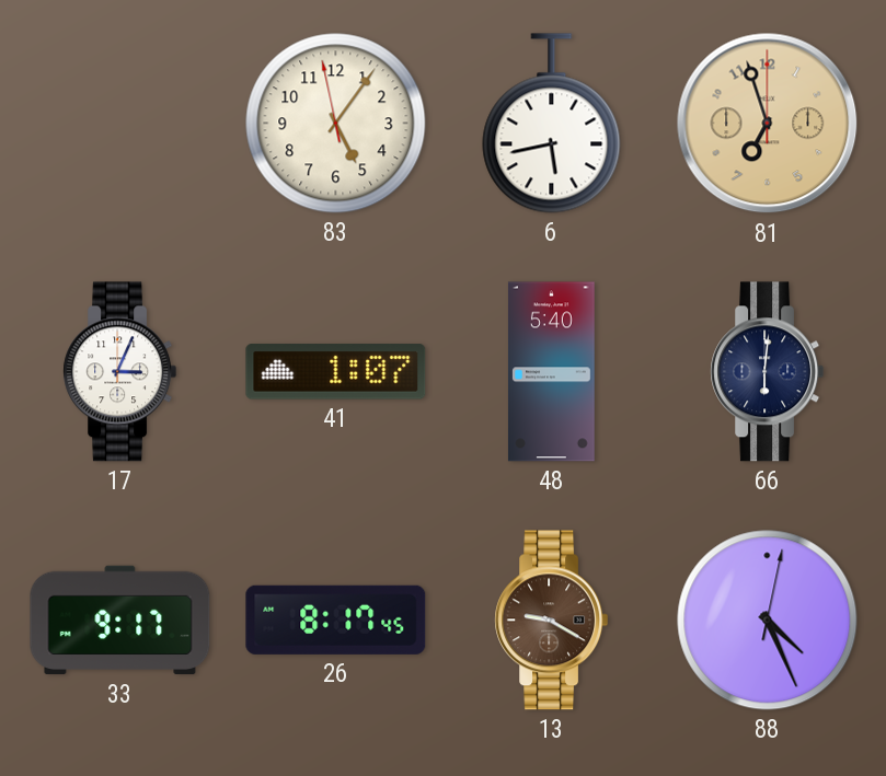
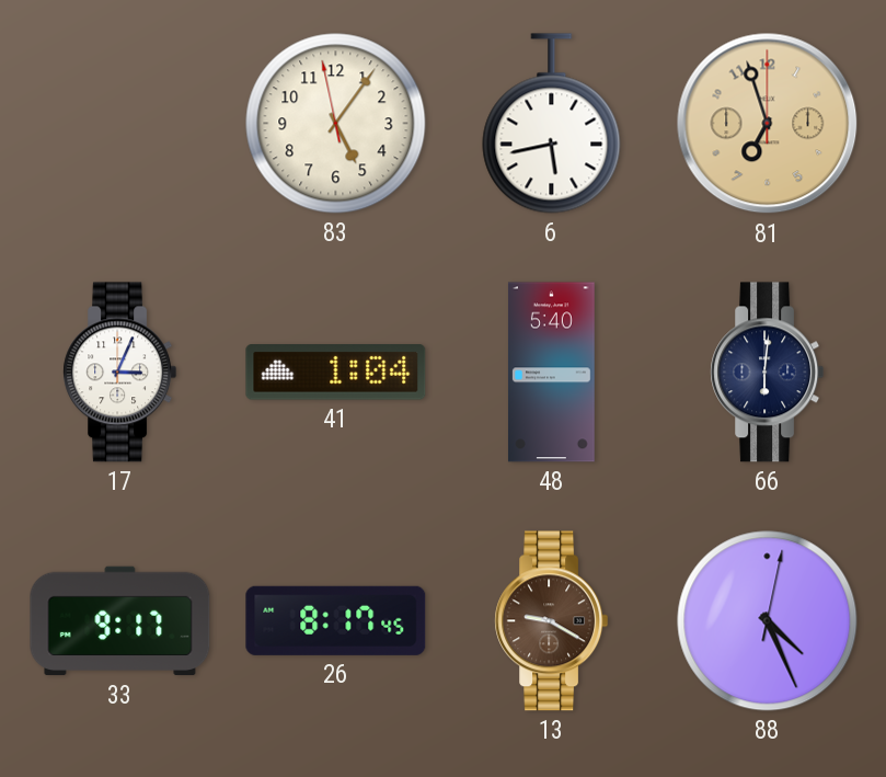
41: 1:07 -> 1:04 (336, 373)
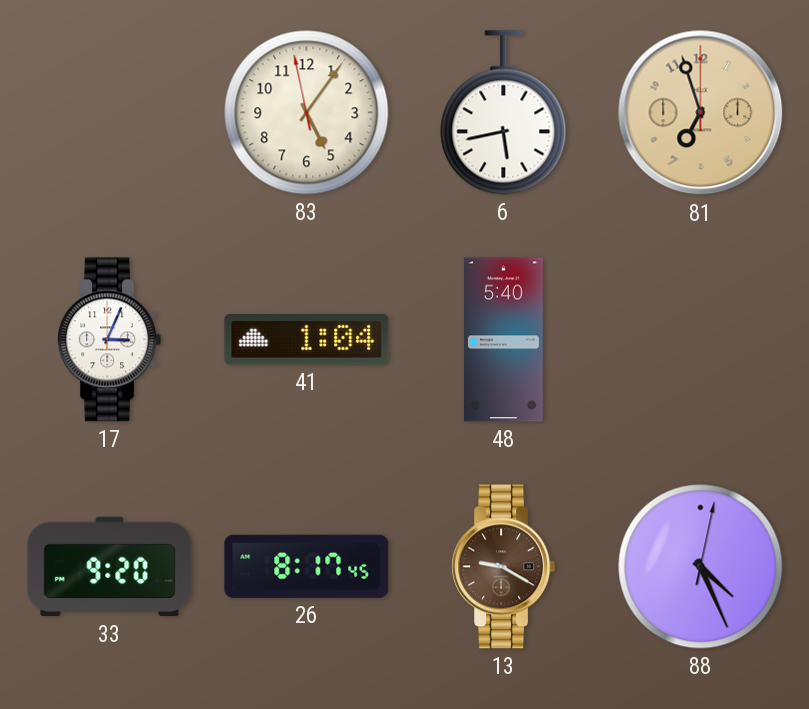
66: 6:01 -> none (768, 373)
33: 9:17 -> 9:20 (110, 567)
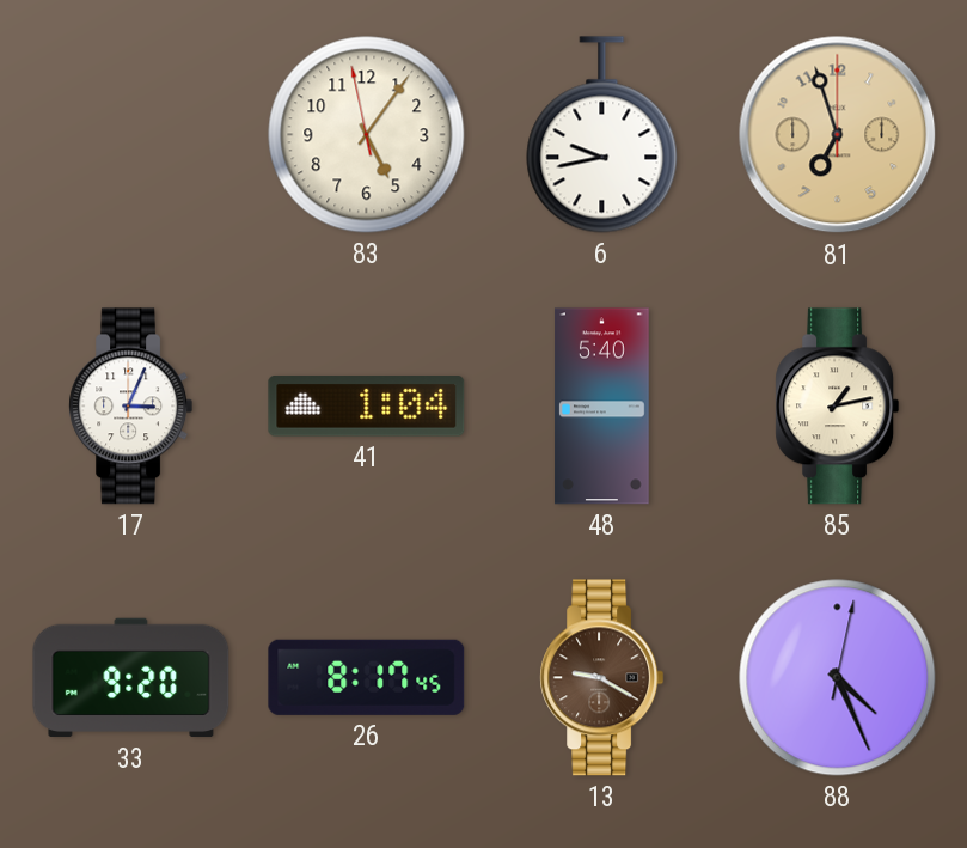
6: 5:43 -> 9:43 (602, 135)
85: none -> 1:13 (838, 407)
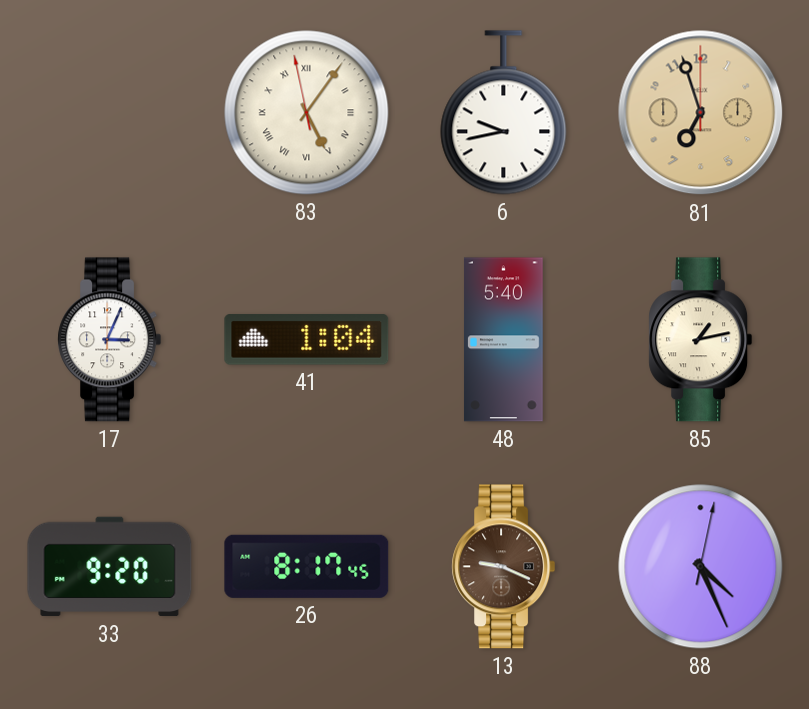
83 numerals: Arabic -> Roman (307, 113)
13: 9:20 -> 9:19 (504, 567)
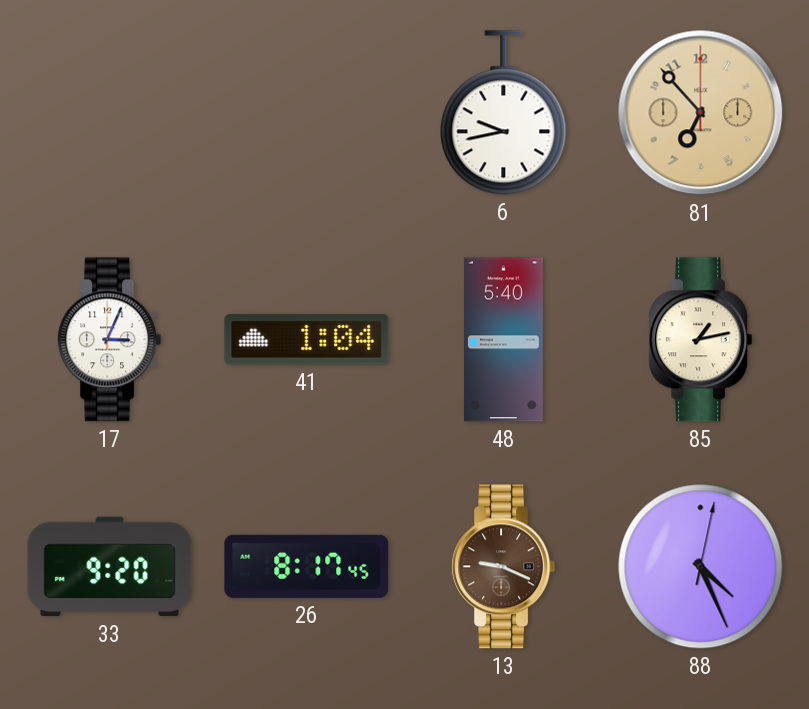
83: 5:05 -> none (307, 113)
81: 6:57 -> 6:53 (701, 113)
